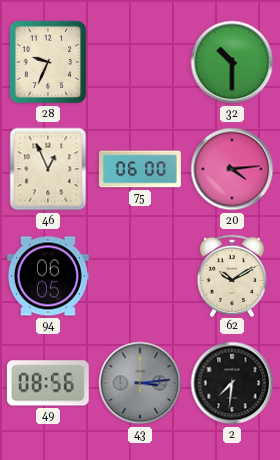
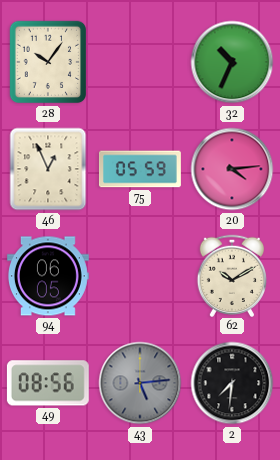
28: 9:34 -> 10:06 (48, 62)
32: 10:30 -> 10:34 (232, 62)
75: 06:00 -> 05:59 (140, 169)
43: 3:14 -> 5:14 (140, 383)
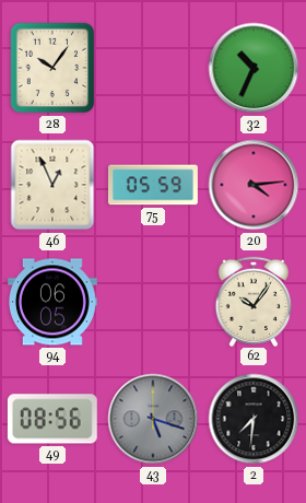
62: 10:10 -> 10:06 (252, 301)
43: 5:14 -> 5:18 (153, 419)
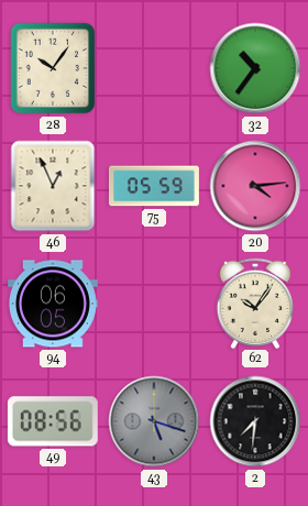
32: 10:34 -> 10:36 (255, 68)
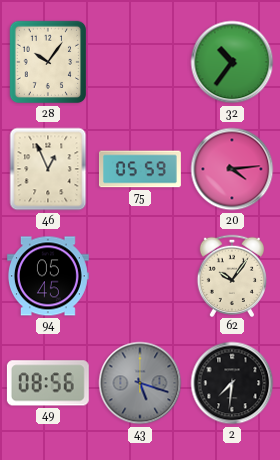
94: 06:05 -> 05:45 (48, 276)
